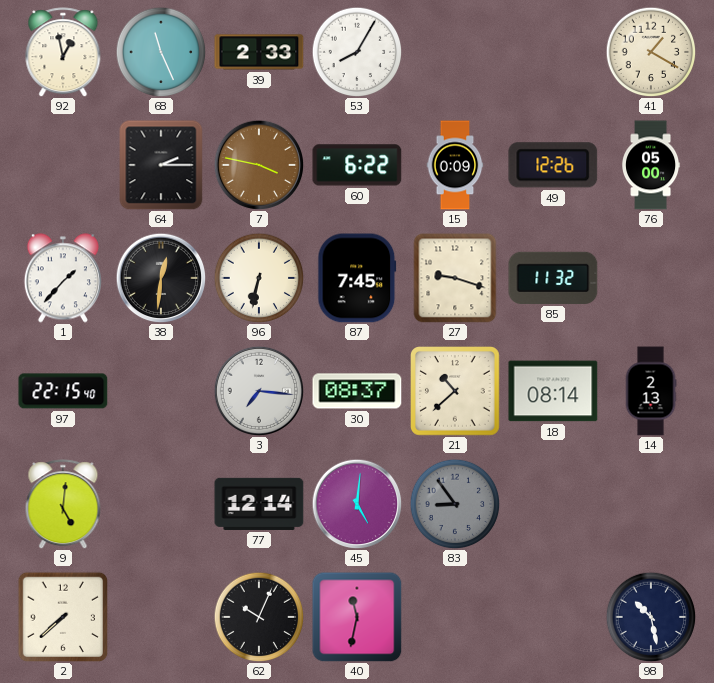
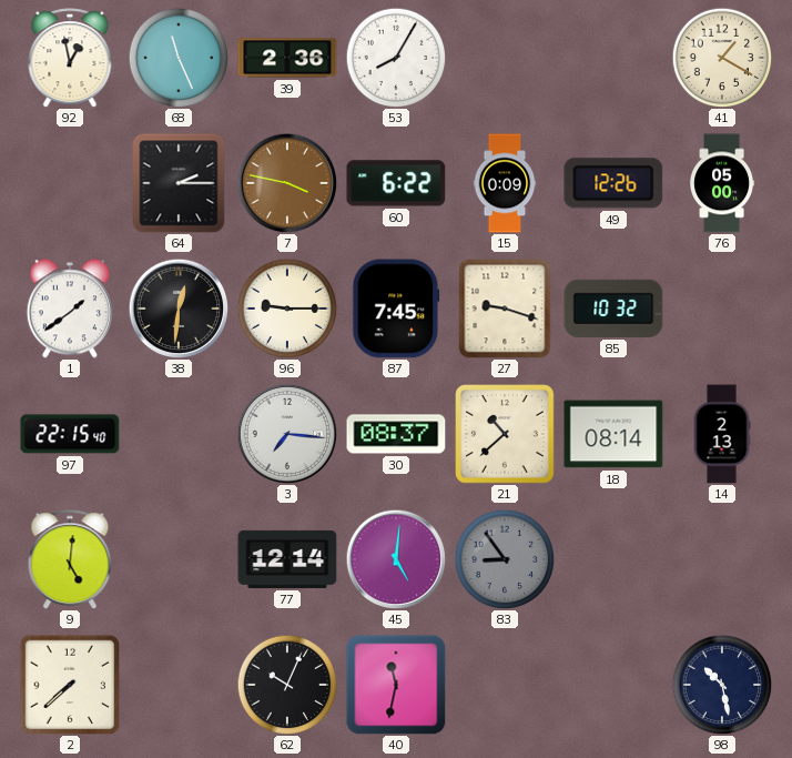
39: 2:33 -> 2:36 (287, 58)
1: 1:37 -> 1:39 (70, 309)
96: 6:32 -> 9:15 (287, 309)
85: 11:32 -> 10:32 (613, 309)
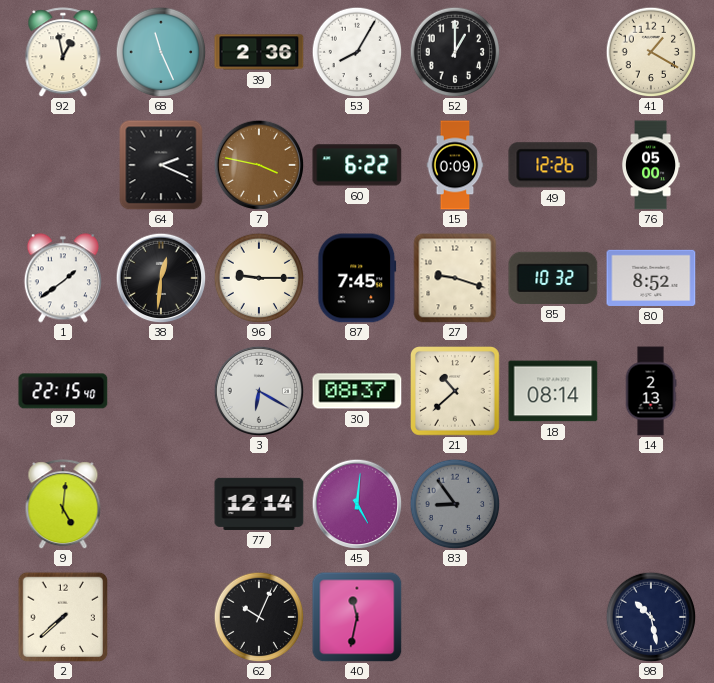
52: none -> 1:00 (455, 52)
64: 2:15 -> 2:19 (161, 165)
80: none -> 8:52 (651, 278)
3: 7:16 -> 6:20 (259, 391)
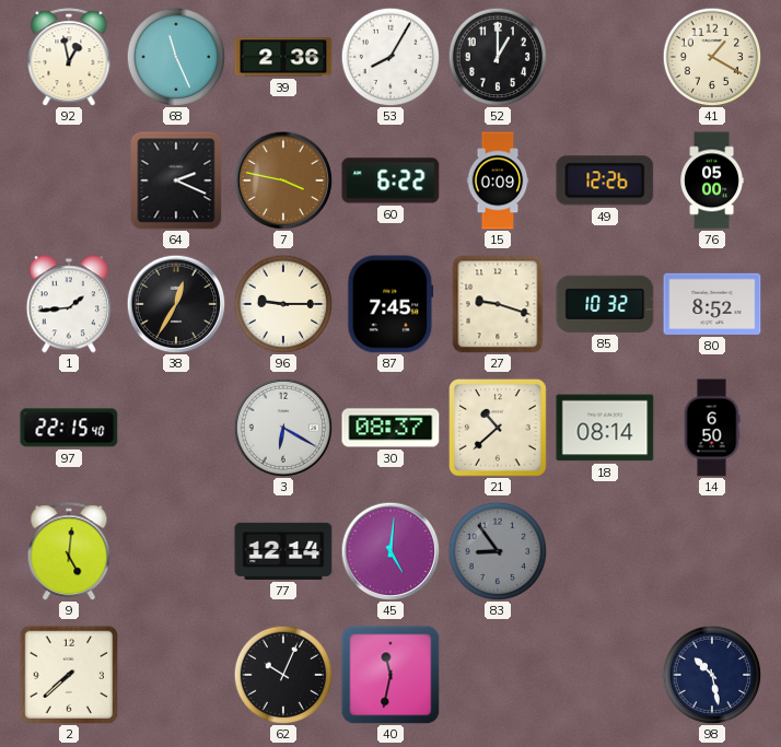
1: 1:39 -> 1:44 (69, 304)
38: 12:31 -> 12:35 (176, 304)
14: 2:13 -> 6:50 (712, 428)
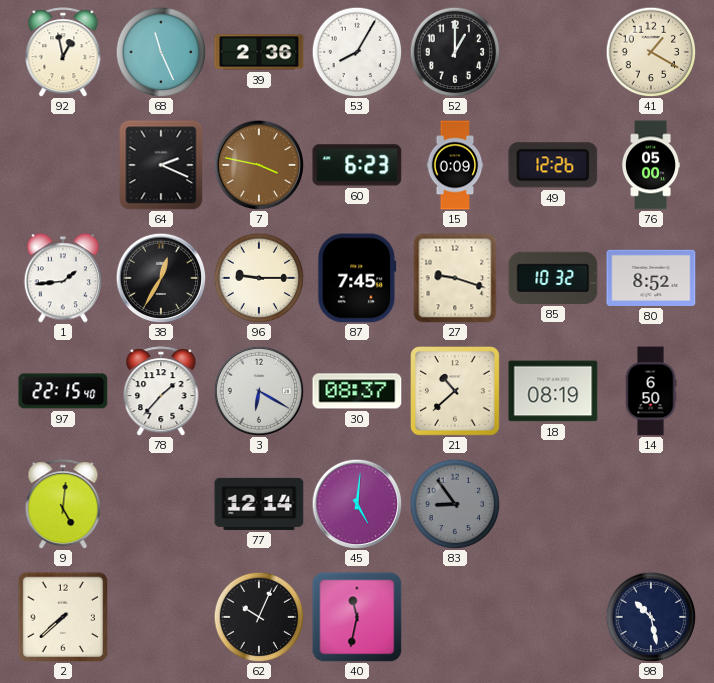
60: 6:22 -> 6:23 (357, 165)
78: none -> 1:37 (161, 391)
18: 08:14 -> 08:19 (553, 391)
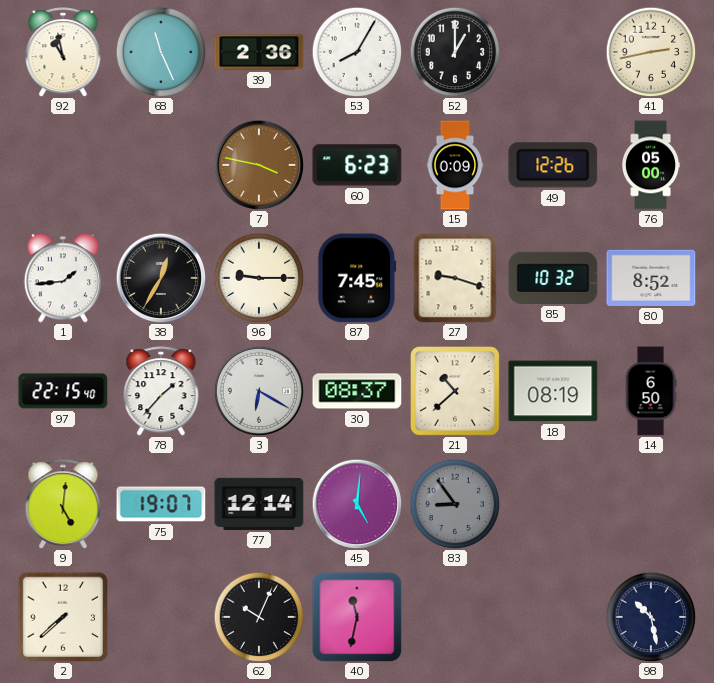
92: 12:58 -> 10:58 (63, 52)
41: 1:20 -> 2:43 (651, 52)
64: 2:19 -> none (161, 165)
75: none -> 19:07 (161, 504)
